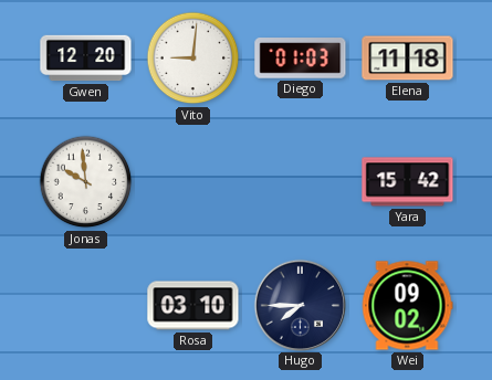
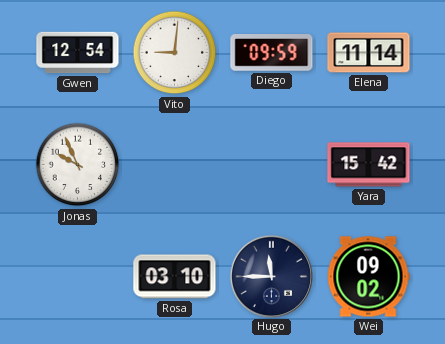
Gwen: 12:20 -> 12:54 (78, 53)
Diego: 01:03 -> 09:59 (272, 53)
Elena: 11:18 -> 11:14 (369, 53)
Jonas: 9:59 -> 9:56 (78, 165)
Hugo: 7:45 -> 11:45 (271, 276)
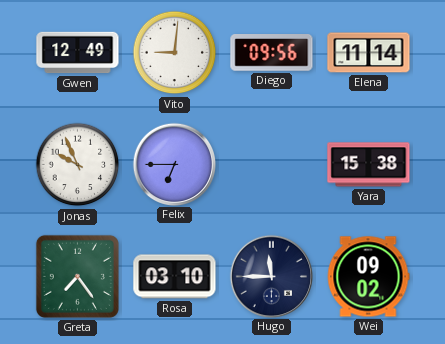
Gwen: 12:54 -> 12:49 (78, 53)
Diego: 09:59 -> 09:56 (272, 53)
Felix: none -> 6:45 (174, 164)
Yara: 15:42 -> 15:38 (369, 165)
Greta: none -> 7:24 (77, 276)
